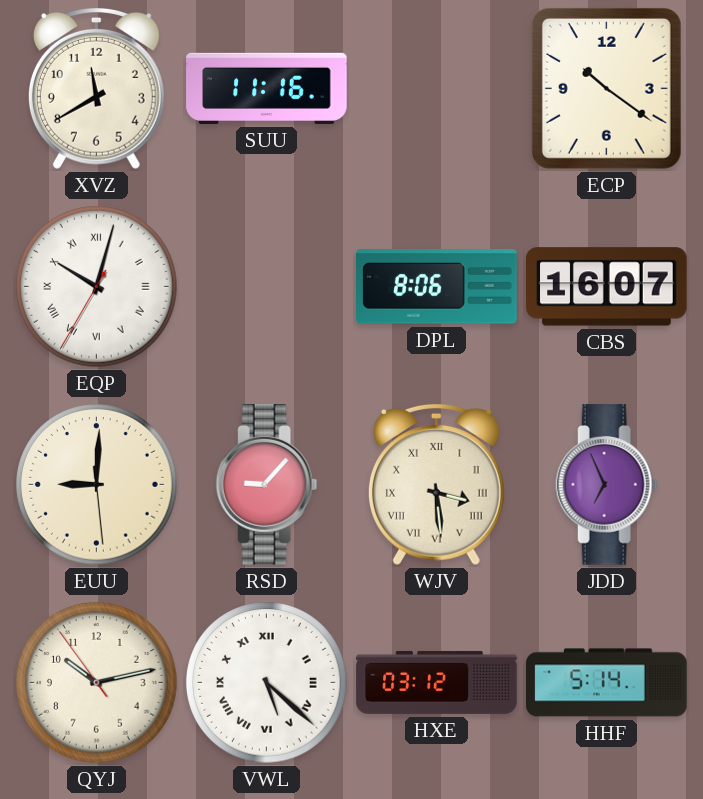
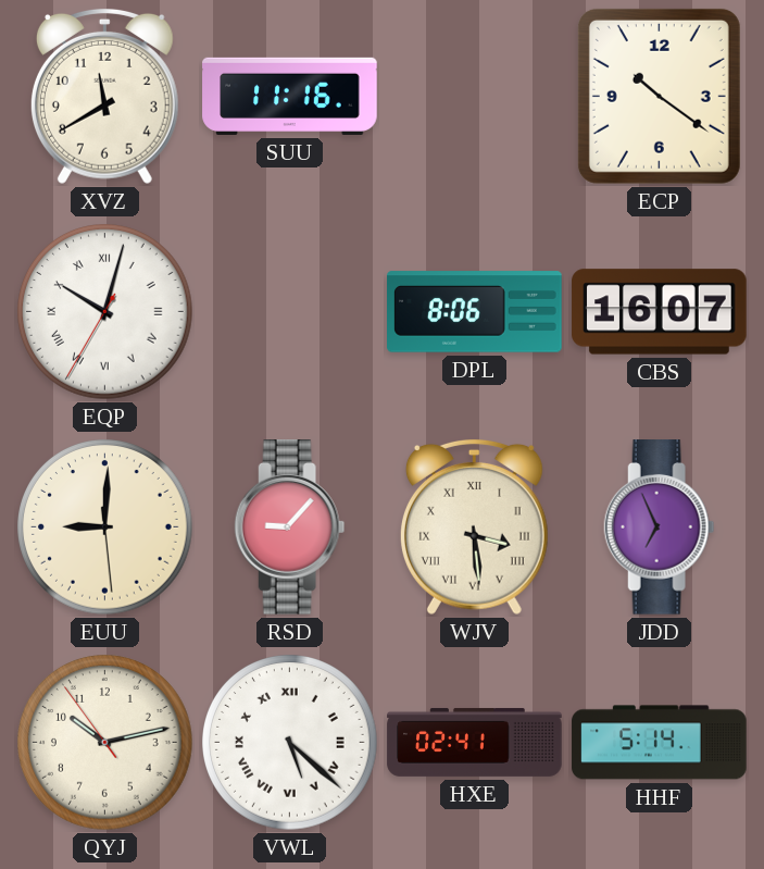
HXE: 03:12 -> 02:41 (475, 742)
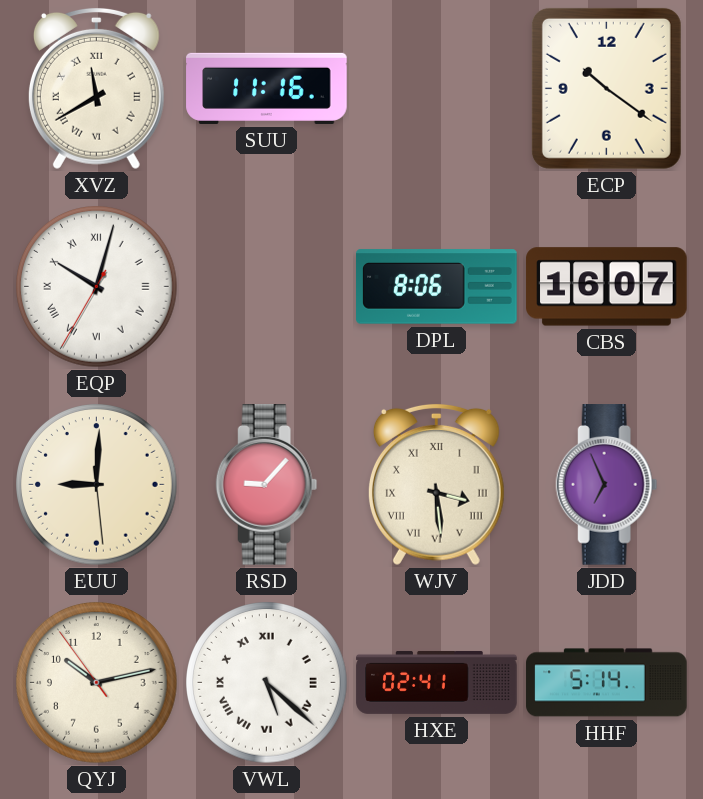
XVZ numerals: Arabic -> Roman (96, 88)
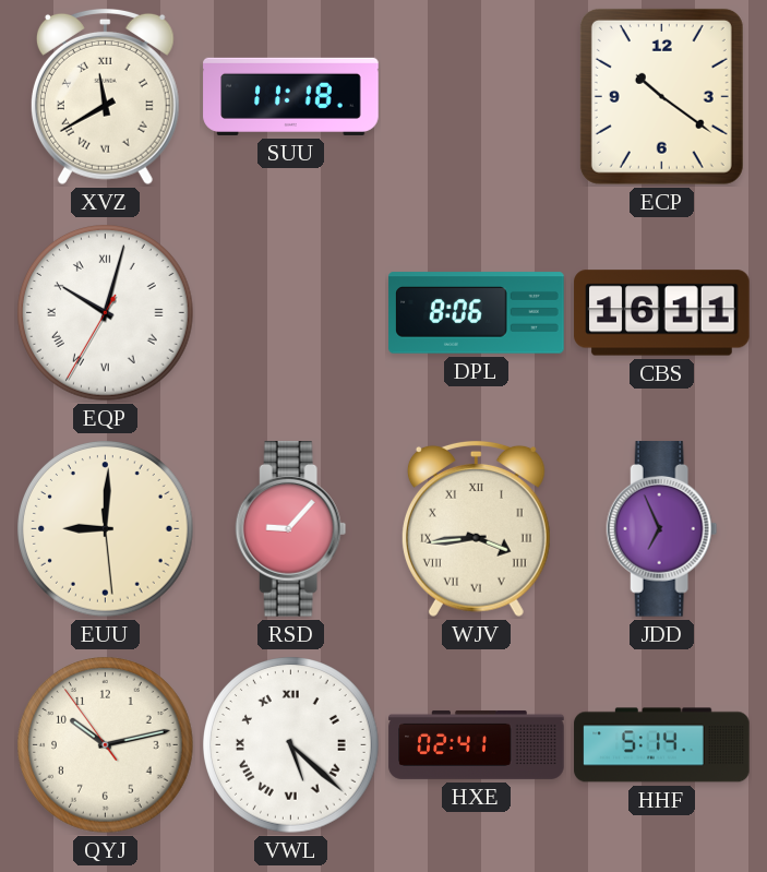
SUU: 11:16 -> 11:18 (291, 96)
CBS: 16:07 -> 16:11 (662, 313)
WJV: 3:29 -> 3:44 (476, 528)
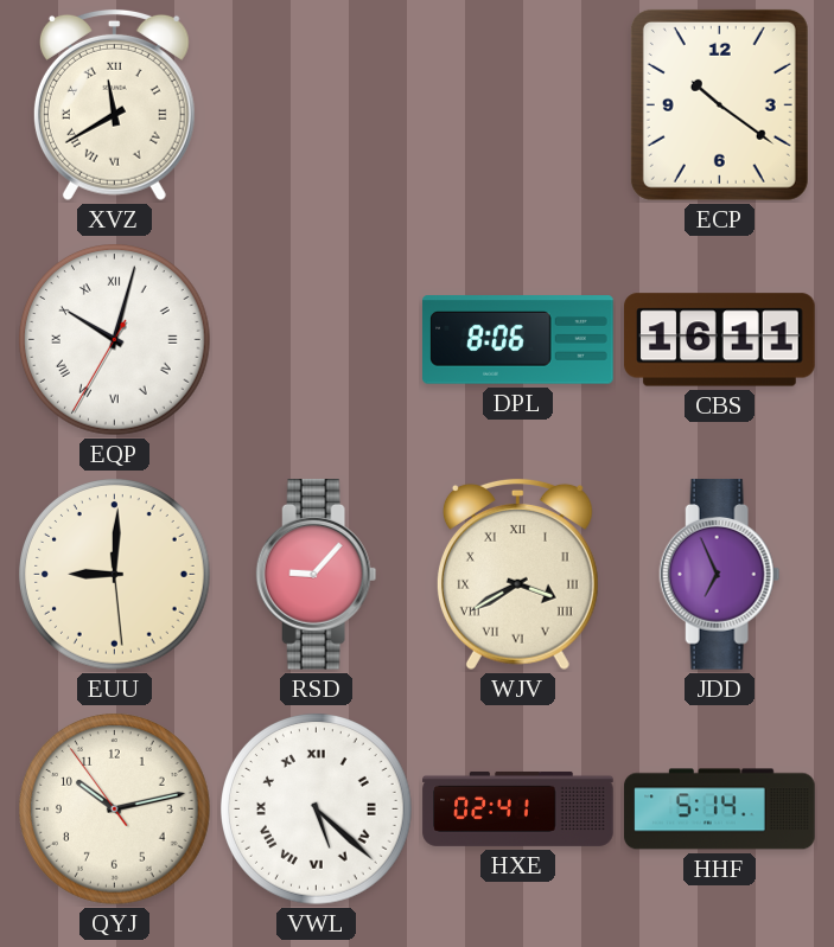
SUU: 11:18 -> none (291, 96)
WJV: 3:44 -> 3:40 (517, 574)
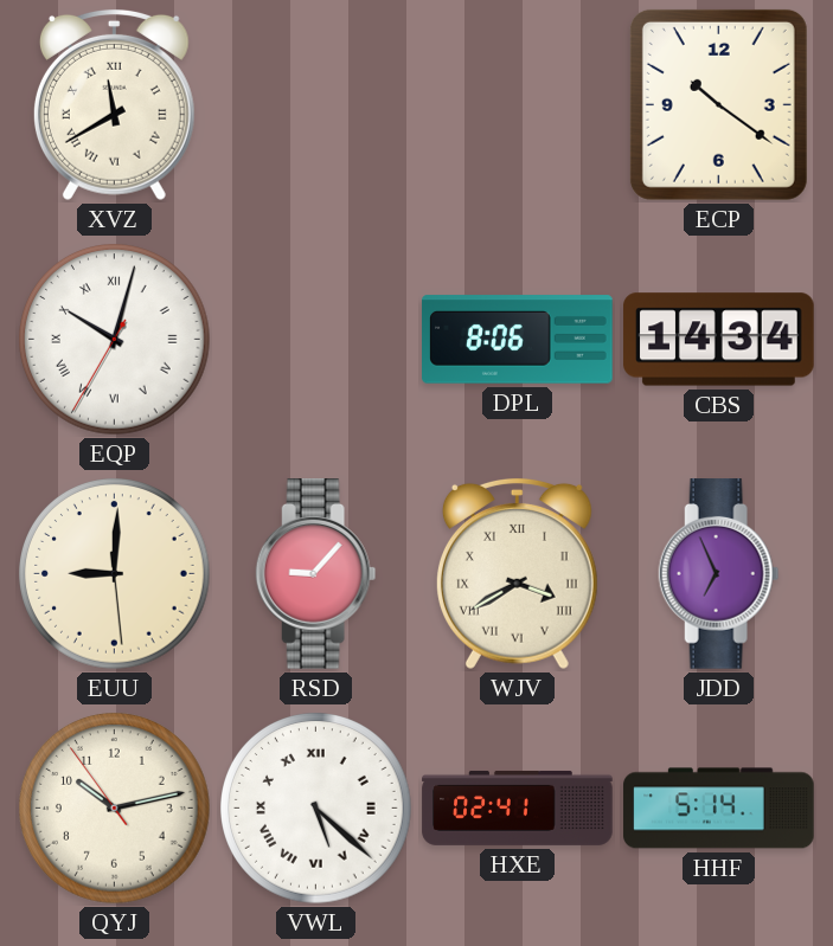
CBS: 16:11 -> 14:34 (719, 340)
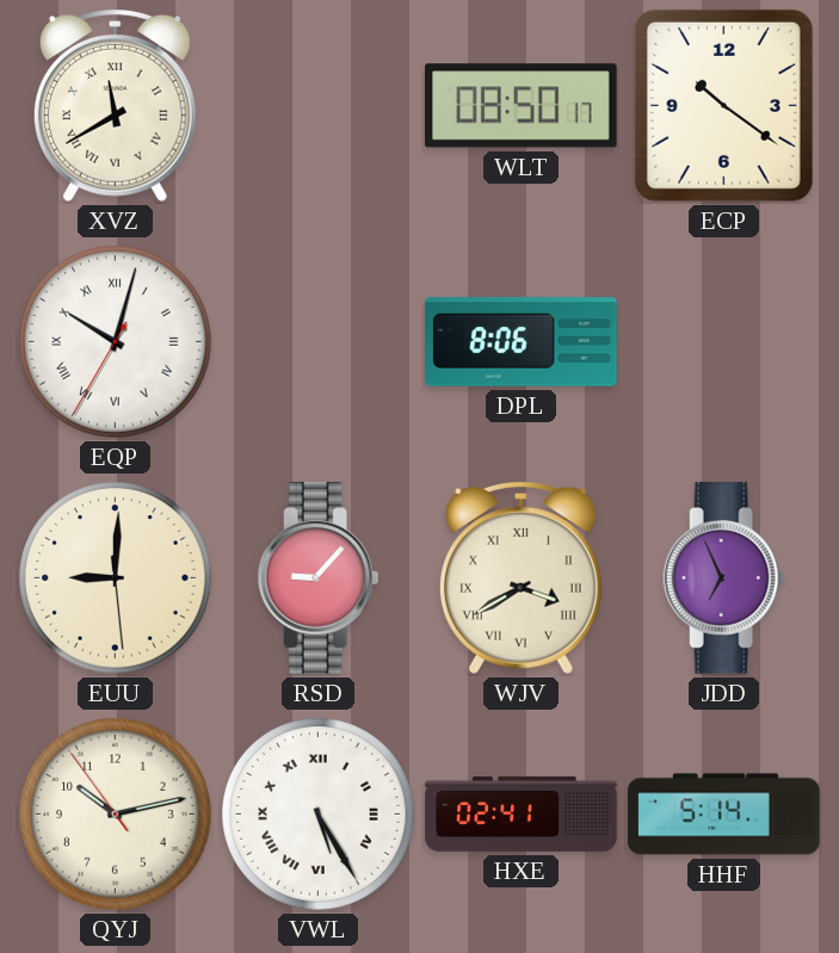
WLT: none -> 08:50 (522, 106)
CBS: 14:34 -> none (719, 340)
VWL: 5:22 -> 5:25 (319, 815)
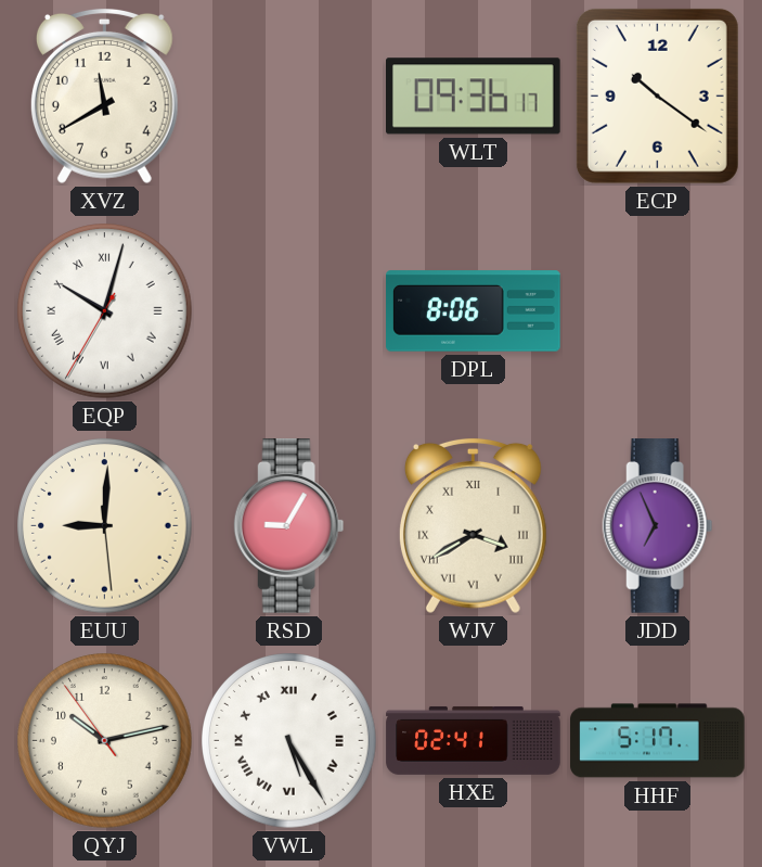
XVZ numerals: Roman -> Arabic (104, 95)
WLT: 08:50 -> 09:36 (474, 97)
RSD: 9:07 -> 9:05 (289, 526)
HHF: 5:14 -> 5:17 (658, 741)
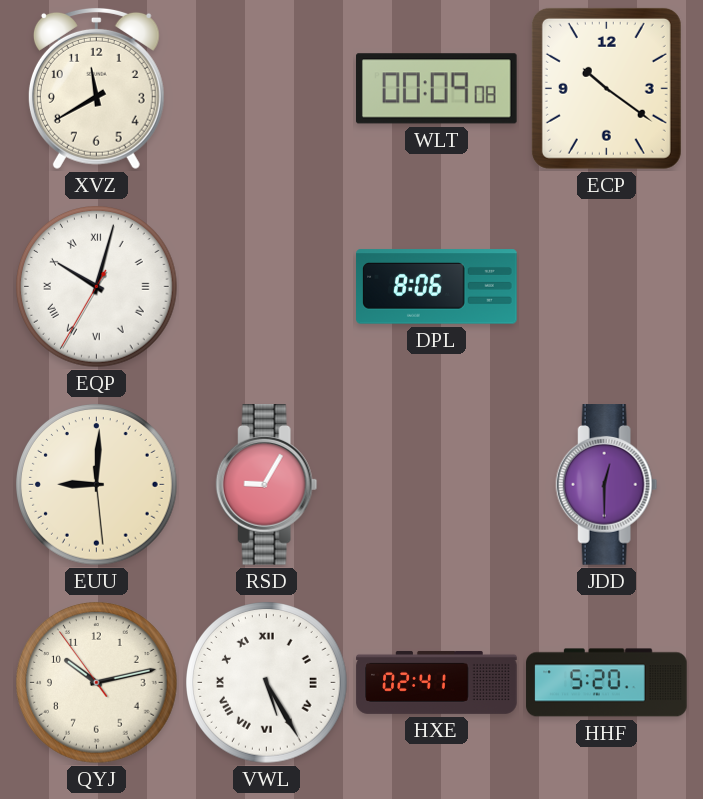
WLT: 09:36 -> 00:09 (437, 89)
WJV: 3:40 -> none (473, 525)
JDD: 6:56 -> 12:30 (607, 485)
HHF: 5:17 -> 5:20 (607, 683)
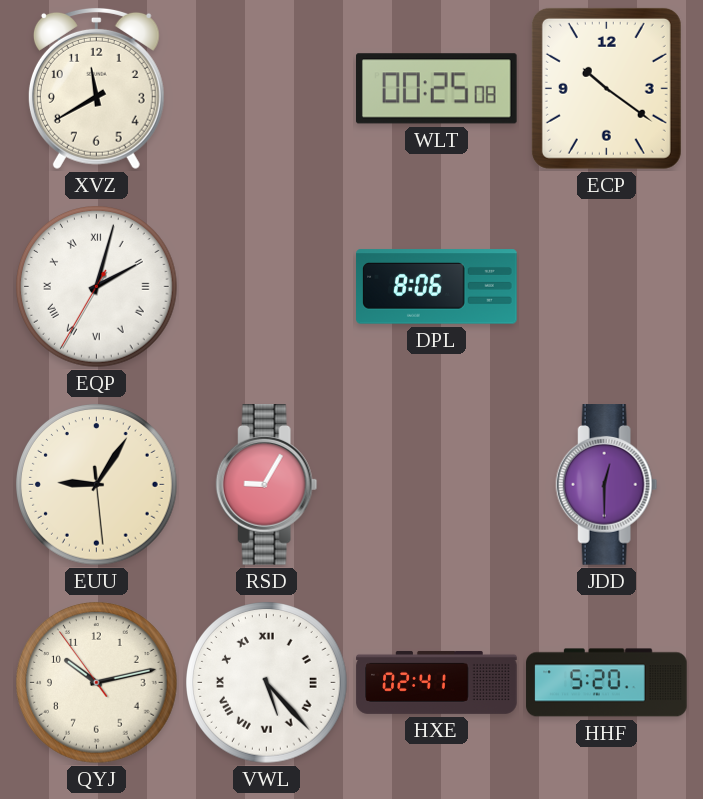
WLT: 00:09 -> 00:25 (437, 89)
EQP: 10:02 -> 2:02 (97, 287)
EUU: 9:00 -> 9:05 (97, 485)
VWL: 5:25 -> 5:23 (267, 683)
